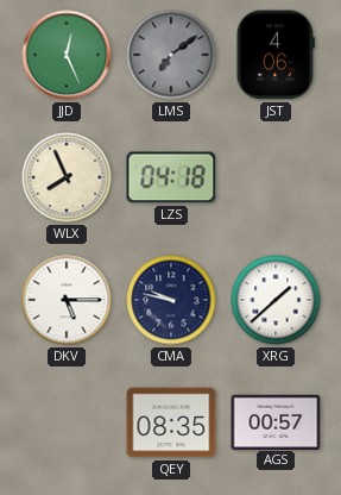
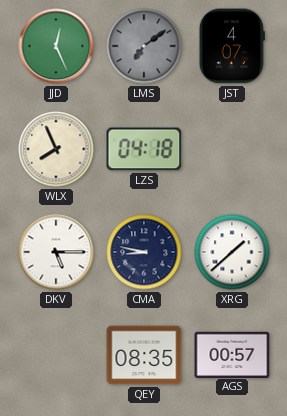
JST: 4:06 -> 4:07 (232, 46)
CMA: 9:47 -> 8:47 (144, 252)
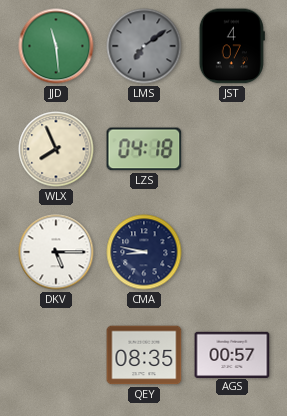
JJD: 12:26 -> 11:29 (56, 46)
XRG: 1:38 -> none (232, 252)
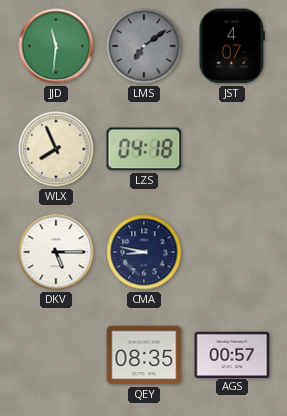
JJD: 11:29 -> 11:31 (56, 46)
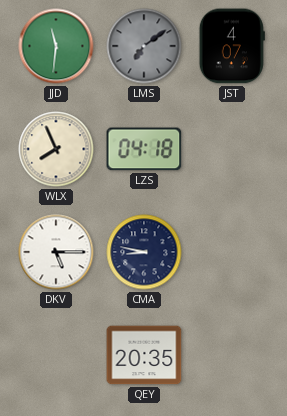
QEY: 08:35 -> 20:35 (144, 355)
AGS: 00:57 -> none (232, 354)
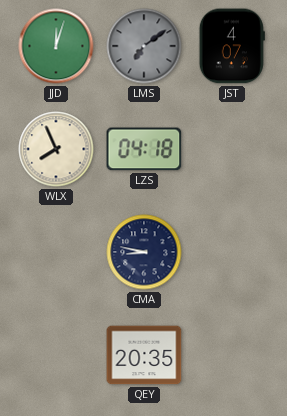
JJD: 11:31 -> 12:03 (56, 46)
DKV: 5:15 -> none (56, 252)
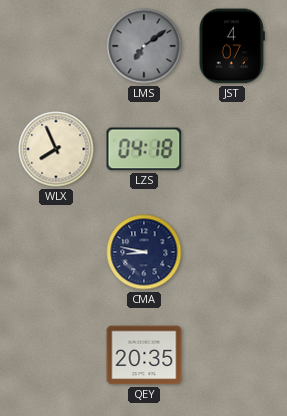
JJD: 12:03 -> none (56, 46)
